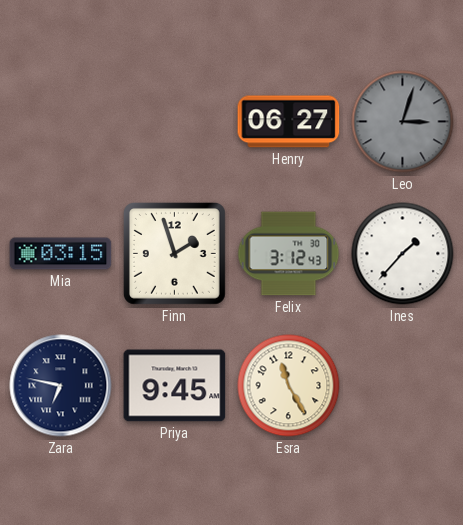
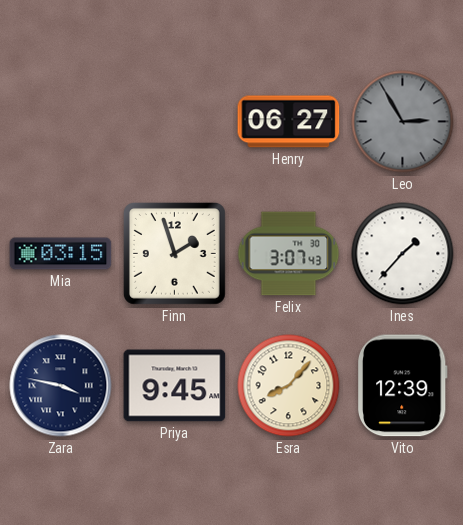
Leo: 3:03 -> 2:55 (403, 122)
Felix: 3:12 -> 3:07 (289, 254)
Zara: 6:47 -> 3:47 (61, 386)
Esra: 11:25 -> 8:07 (289, 386)
Vito: none -> 12:39 (402, 386)
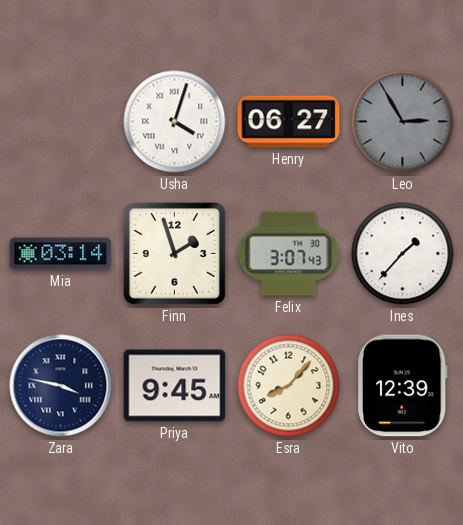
Usha: none -> 4:03 (175, 122)
Mia: 03:15 -> 03:14 (61, 254)
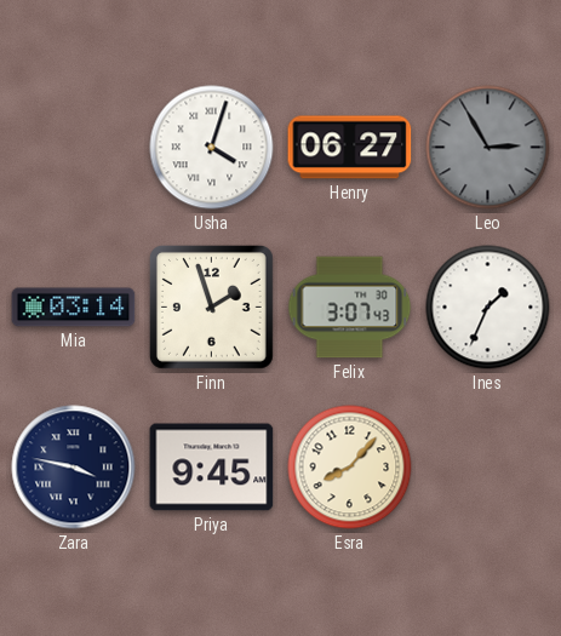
Ines: 1:37 -> 1:34 (488, 308)
Vito: 12:39 -> none (402, 386)
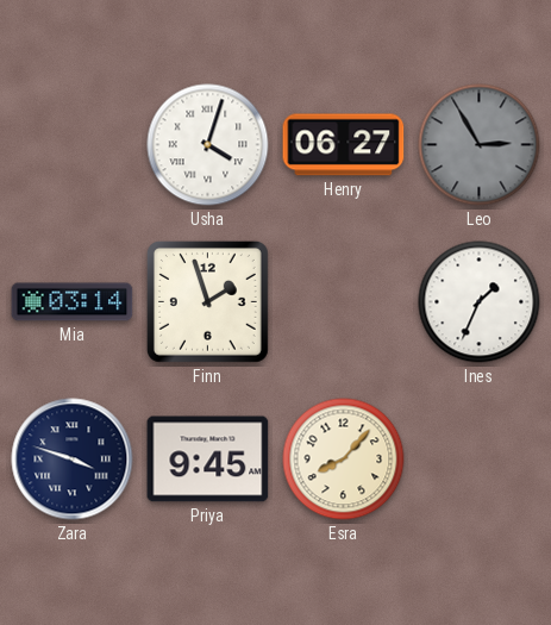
Felix: 3:07 -> none (350, 308)
Zara: 3:47 -> 3:48 (73, 460)
